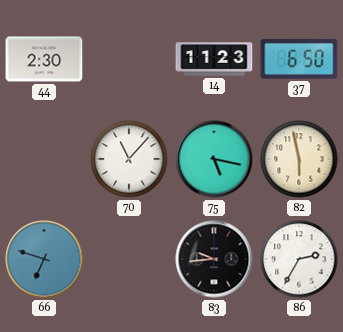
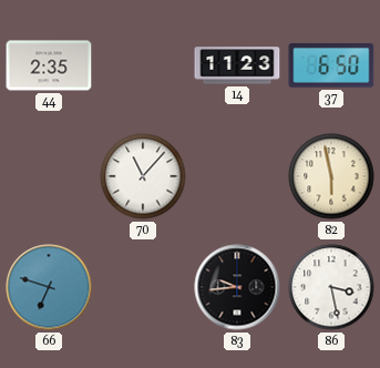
44: 2:30 -> 2:35 (49, 65)
75: 5:17 -> none (214, 159)
86: 2:35 -> 3:28 (331, 287)
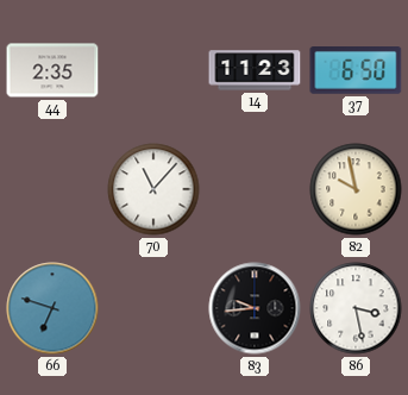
82: 5:58 -> 9:58 (356, 189)
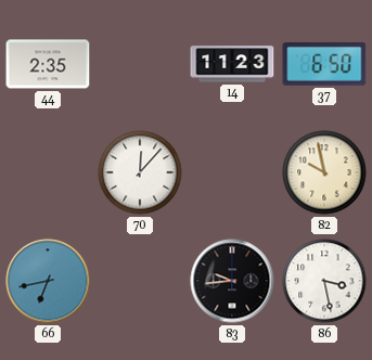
70: 11:07 -> 12:07 (140, 172)
66: 6:48 -> 6:43 (48, 281)
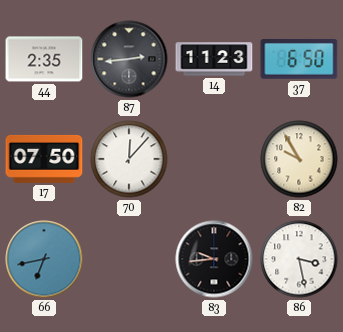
87: none -> 2:44 (129, 59)
17: none -> 07:50 (44, 159)
82: 9:58 -> 9:55 (299, 159)
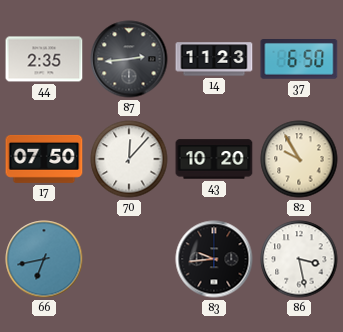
43: none -> 10:20 (214, 159)
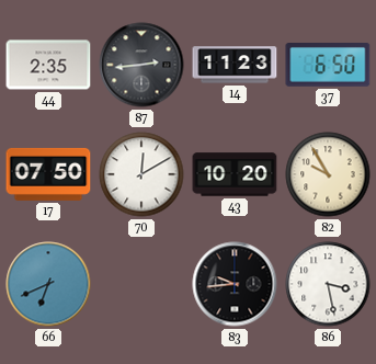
70: 12:07 -> 12:10 (141, 174)
66: 6:43 -> 6:41 (48, 284)
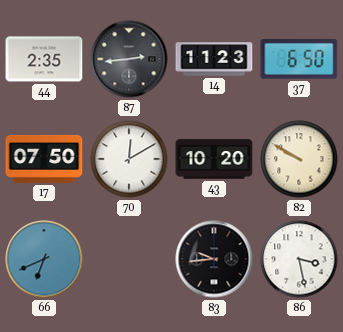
82: 9:55 -> 9:50 (299, 159)
